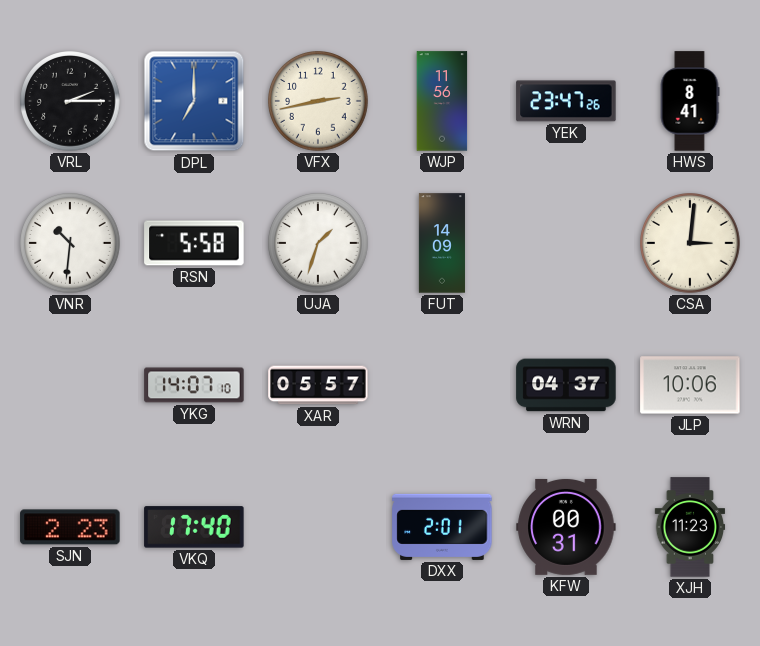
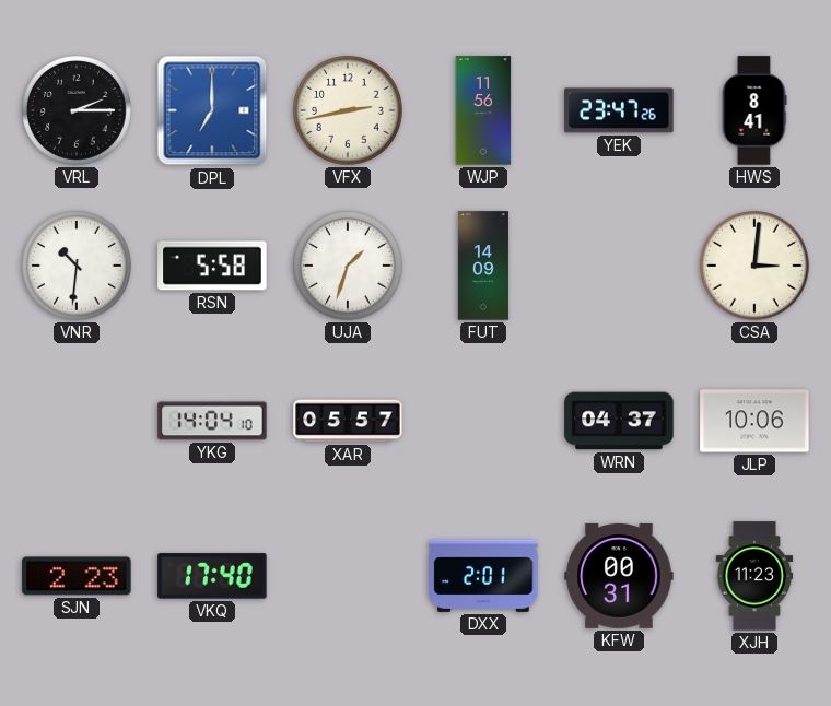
YKG: 14:07 -> 14:04 (212, 421)
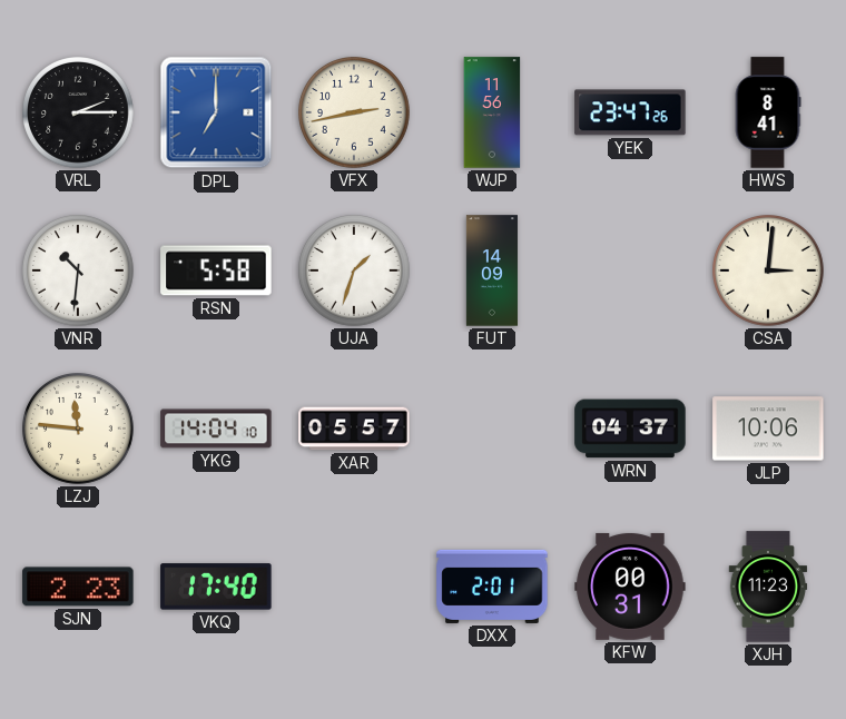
LZJ: none -> 11:46 (79, 430)
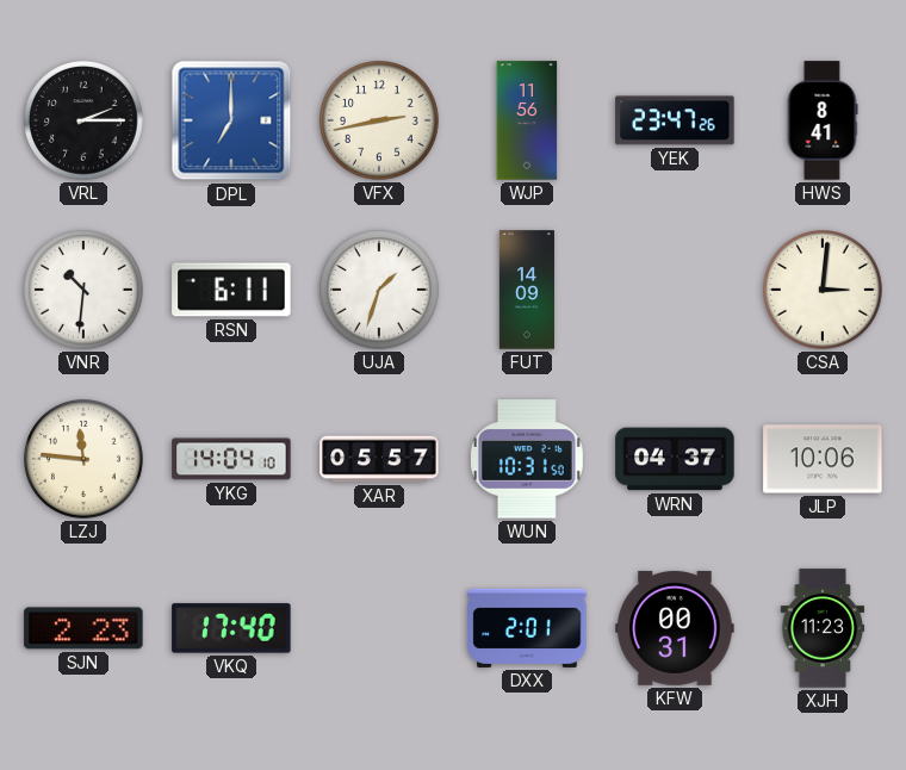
RSN: 5:58 -> 6:11 (231, 290)
WUN: none -> 10:31 (527, 459)
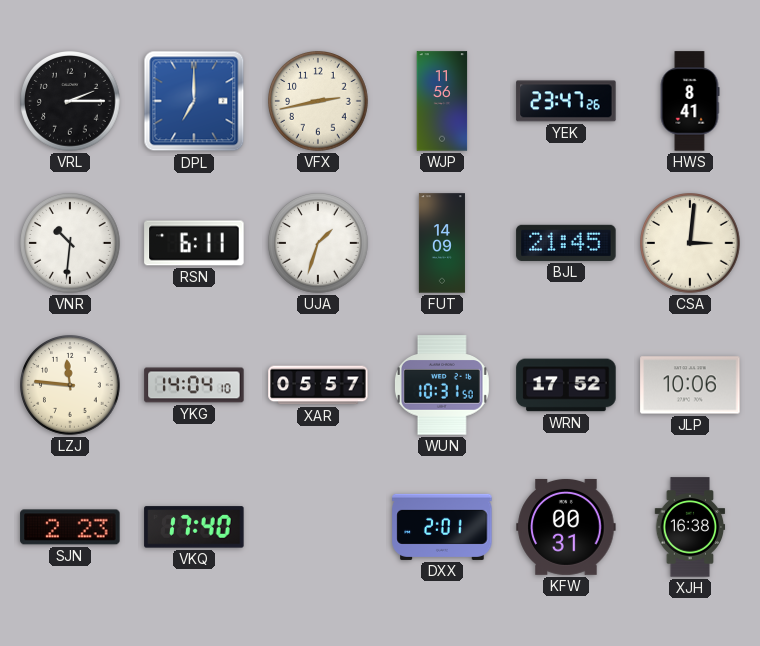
BJL: none -> 21:45 (566, 243)
WRN: 04:37 -> 17:52 (566, 385)
XJH: 11:23 -> 16:38 (690, 527)
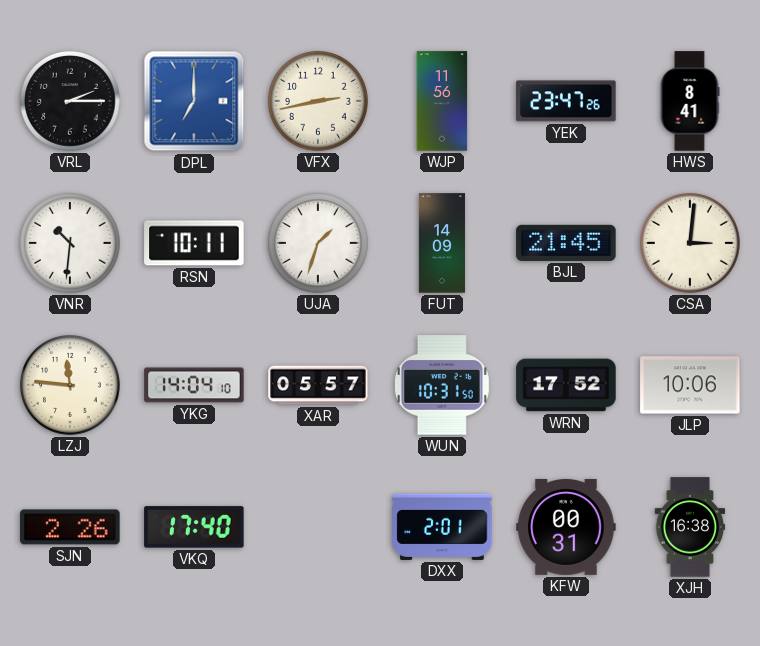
RSN: 6:11 -> 10:11 (194, 243)
SJN: 2:23 -> 2:26 (70, 527)
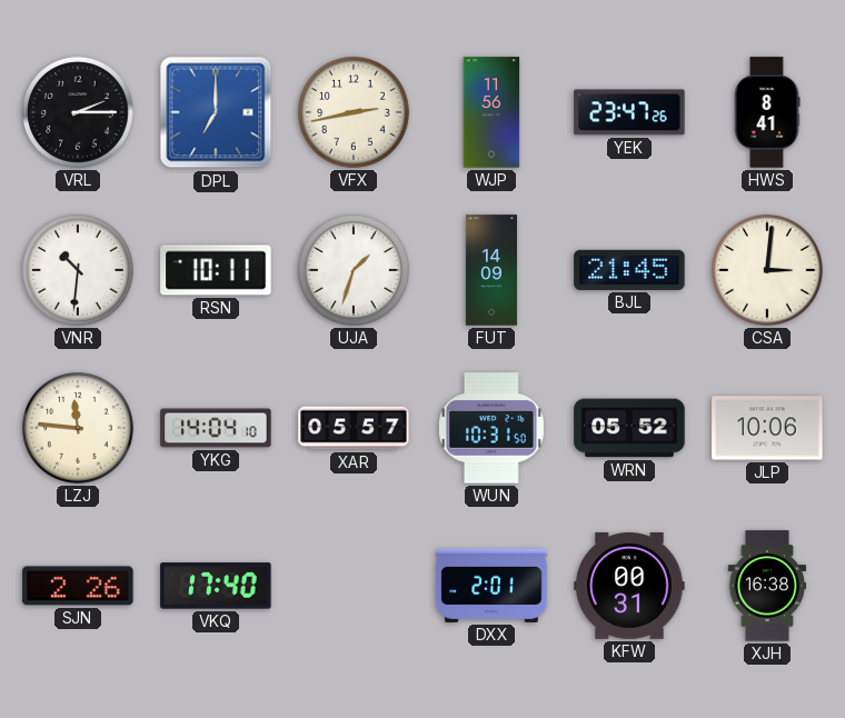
WRN: 17:52 -> 05:52 (629, 428)
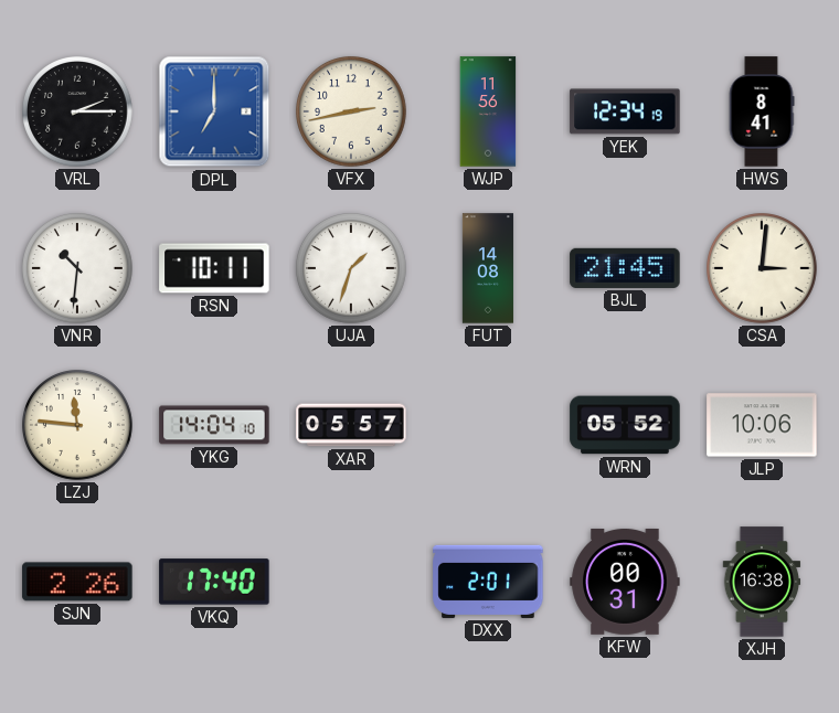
YEK: 23:47 -> 12:34 (625, 111)
FUT: 14:09 -> 14:08 (488, 268)
WUN: 10:31 -> none (491, 428)
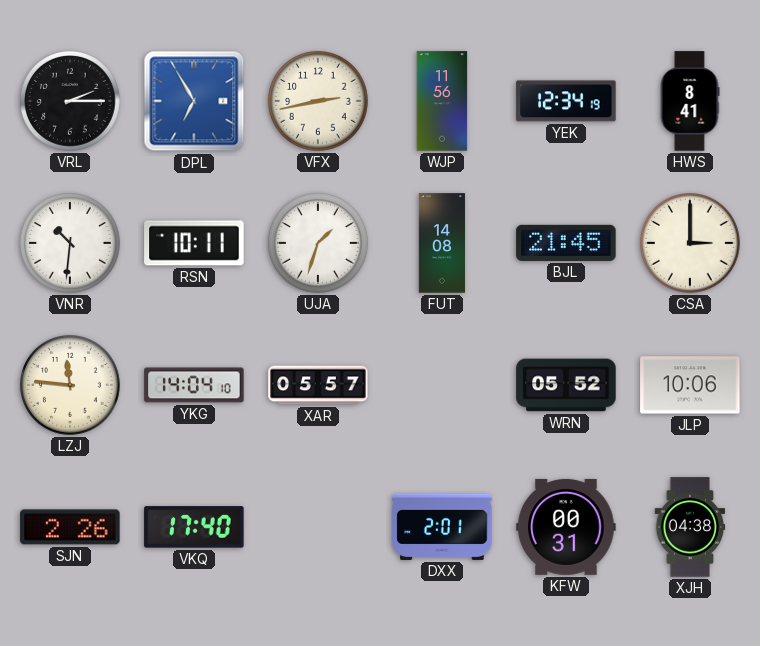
DPL: 7:00 -> 6:55 (194, 101)
CSA: 3:01 -> 3:00 (691, 244)
XJH: 16:38 -> 04:38 (690, 527)
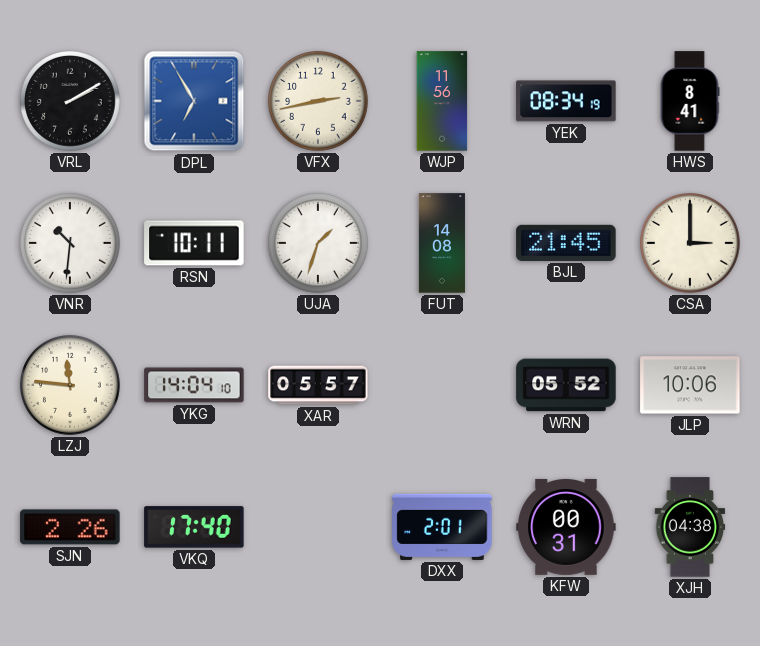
VRL: 2:15 -> 2:10 (71, 102)
YEK: 12:34 -> 08:34 (566, 101)
